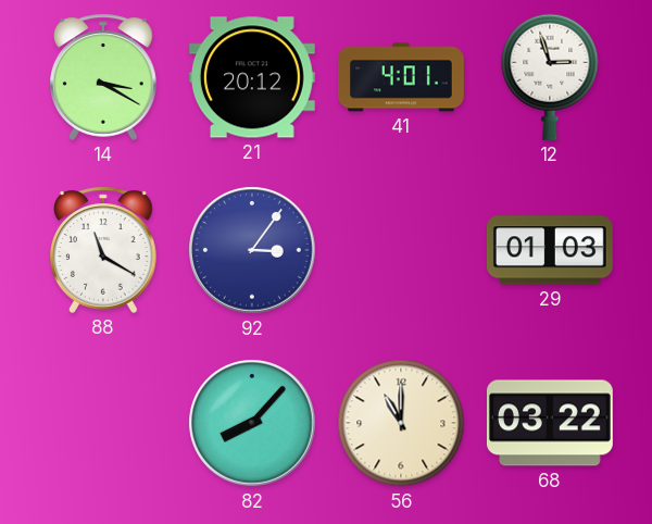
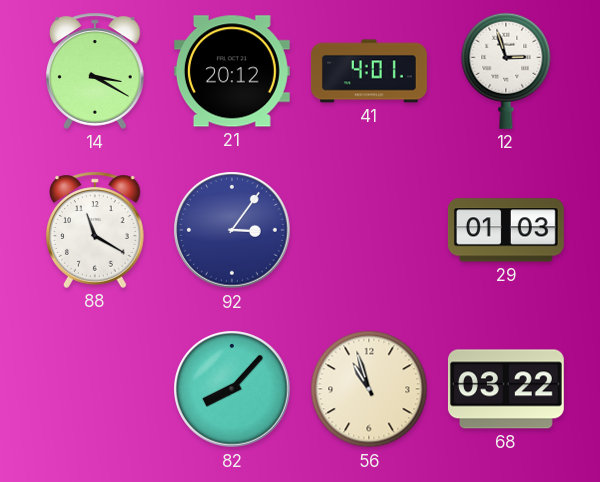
56: 11:00 -> 10:57 (369, 389)
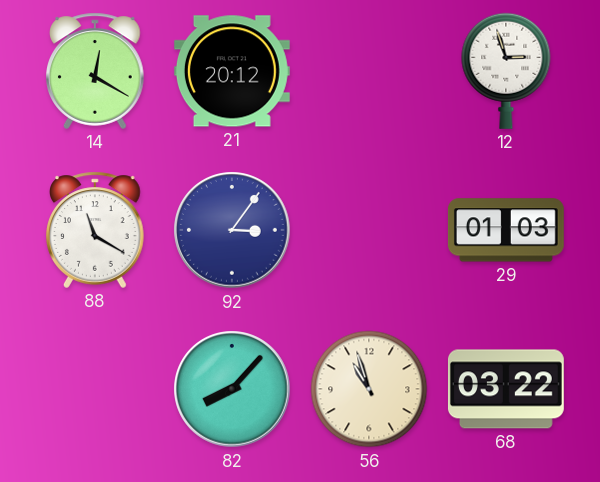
14: 3:20 -> 12:20 (96, 71)
41: 4:01 -> none (370, 71)
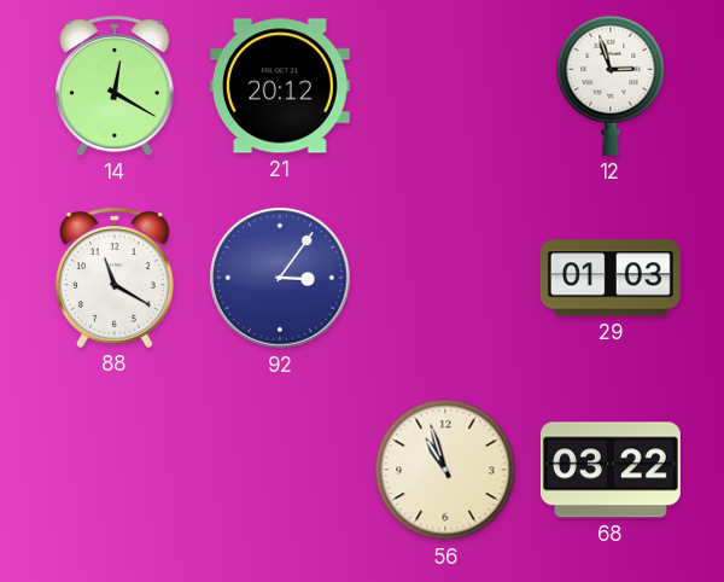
82: 8:07 -> none (232, 389)
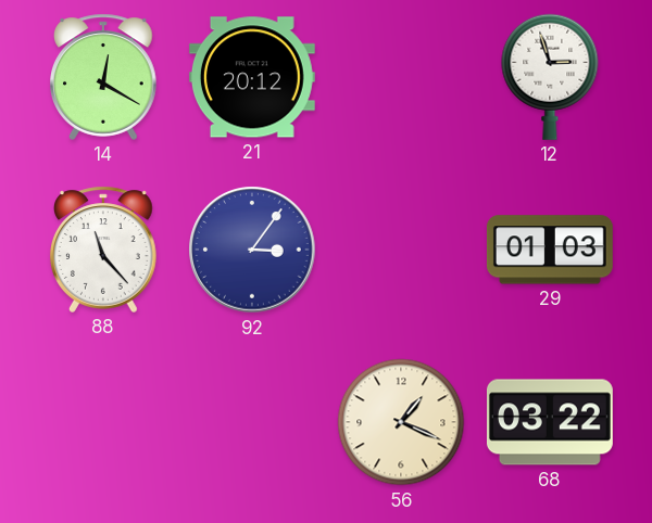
88: 11:20 -> 11:23 (104, 250)
56: 10:57 -> 1:19 (401, 422)
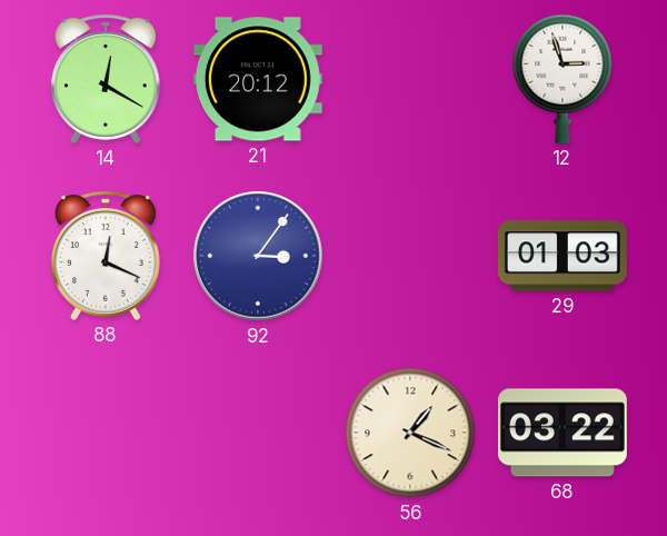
88: 11:23 -> 12:19 (107, 256)
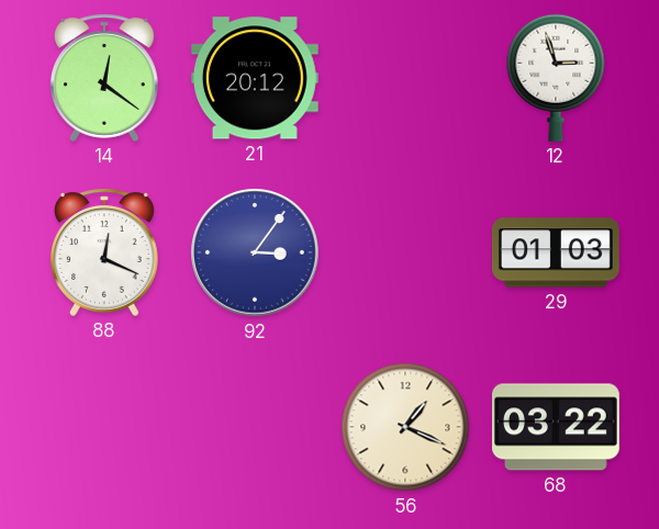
14: 12:20 -> 12:21 (105, 78)
